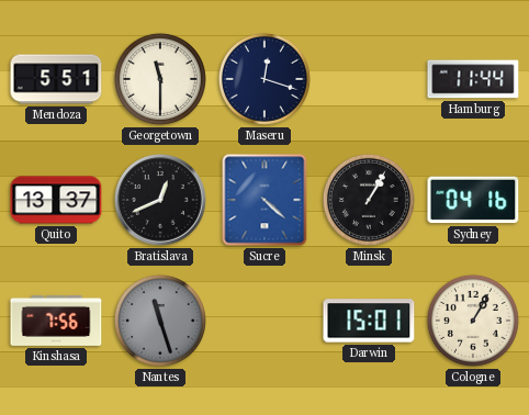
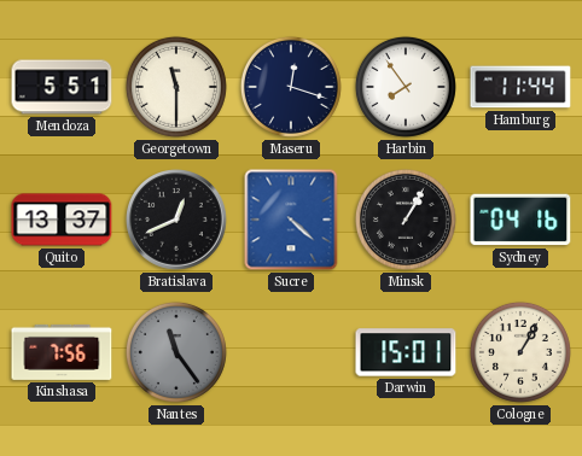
Harbin: none -> 7:54 (406, 87)
Nantes: 11:27 -> 11:24 (176, 352)
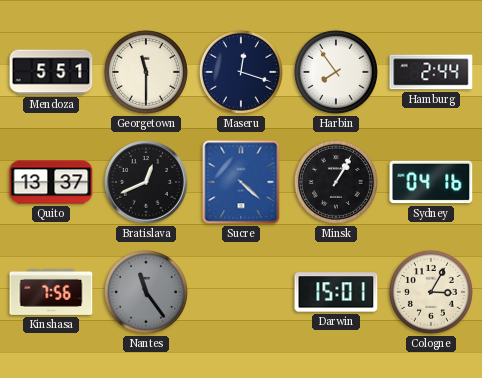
Hamburg: 11:44 -> 2:44 (431, 72)
Cologne: 1:05 -> 3:05 (431, 292)
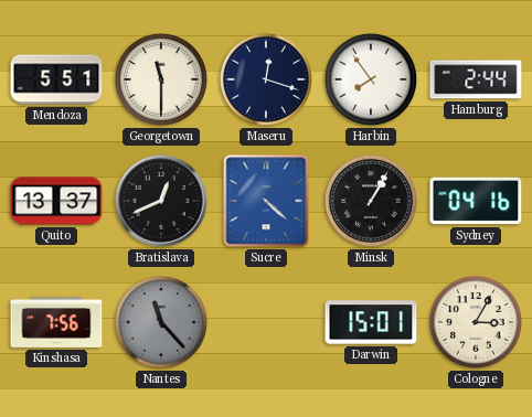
Nantes: 11:24 -> 11:23 (161, 322)
